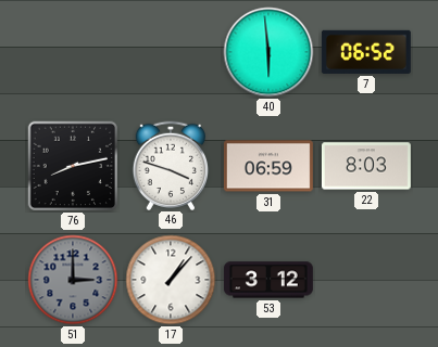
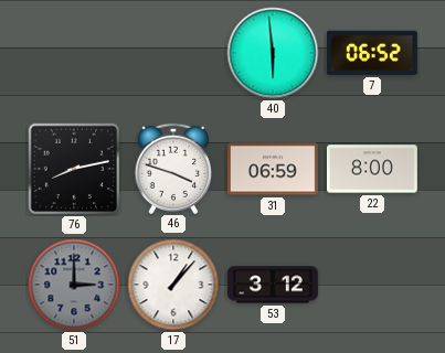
22: 8:03 -> 8:00 (372, 169)
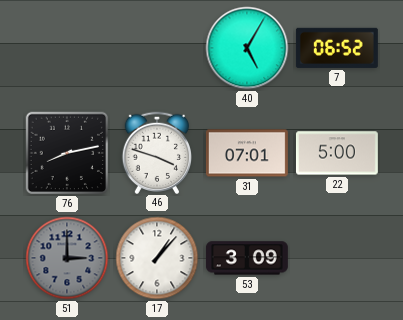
40: 5:59 -> 5:05 (247, 48)
31: 06:59 -> 07:01 (247, 153)
22: 8:00 -> 5:00 (337, 153)
53: 3:12 -> 3:09 (247, 258)
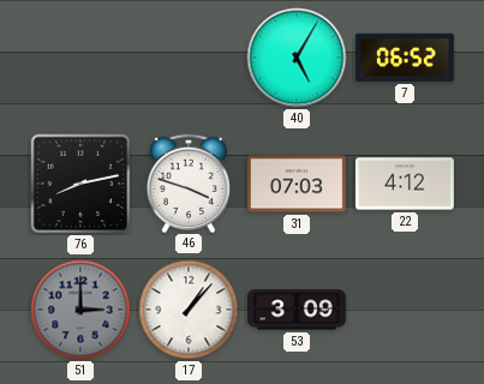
31: 07:01 -> 07:03 (297, 184)
22: 5:00 -> 4:12 (405, 184)
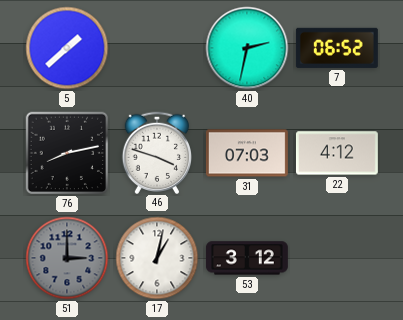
5: none -> 1:38 (67, 48)
40: 5:05 -> 2:32 (247, 48)
17: 1:07 -> 1:02 (157, 258)
53: 3:09 -> 3:12 (247, 258)
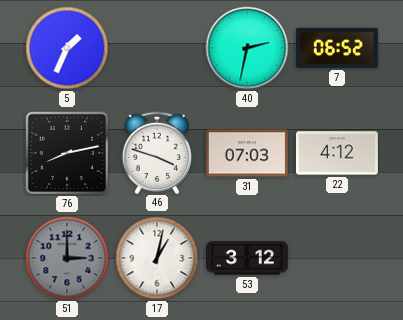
5: 1:38 -> 1:34 (67, 48)
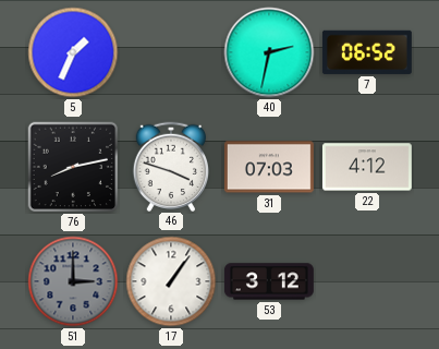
17: 1:02 -> 1:06 (171, 281)
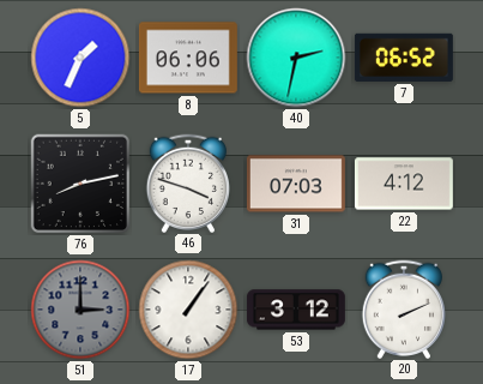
8: none -> 06:06 (188, 58)
20: none -> 2:11 (403, 308)
